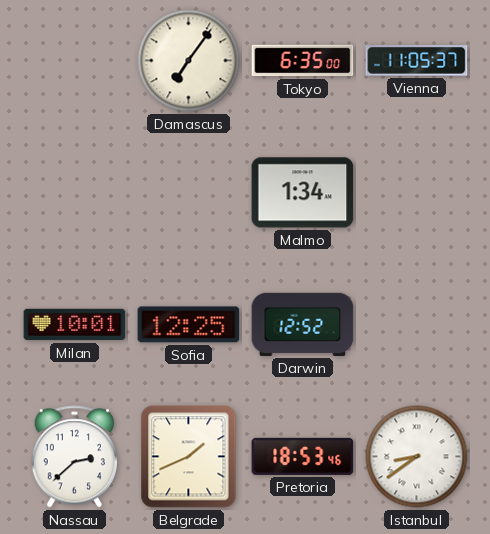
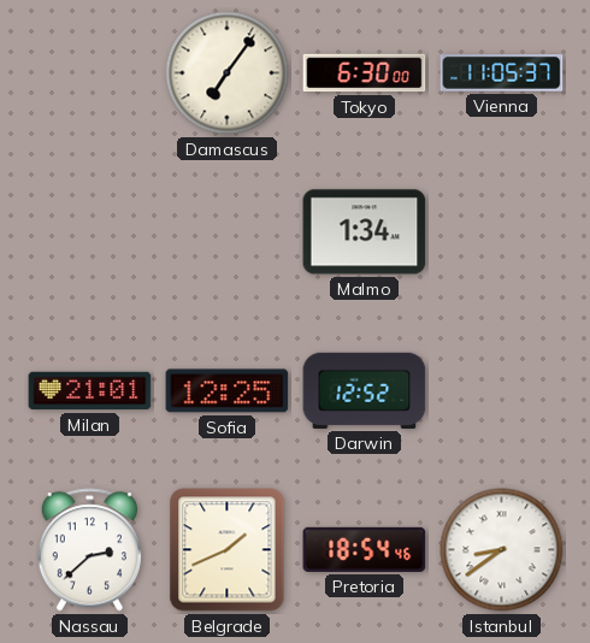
Tokyo: 6:35 -> 6:30 (365, 73)
Milan: 10:01 -> 21:01 (90, 391)
Pretoria: 18:53 -> 18:54 (365, 549)
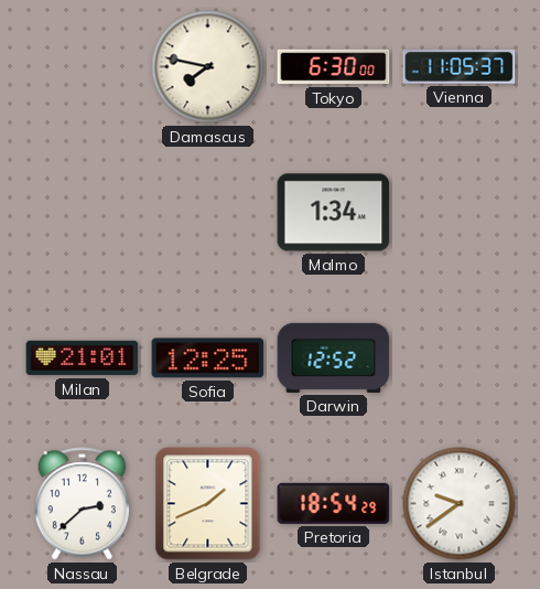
Damascus: 7:06 -> 7:47 (208, 67)
Pretoria: 18:54:46 -> 18:54:29 (334, 503)
Istanbul: 8:39 -> 9:39 (460, 504)
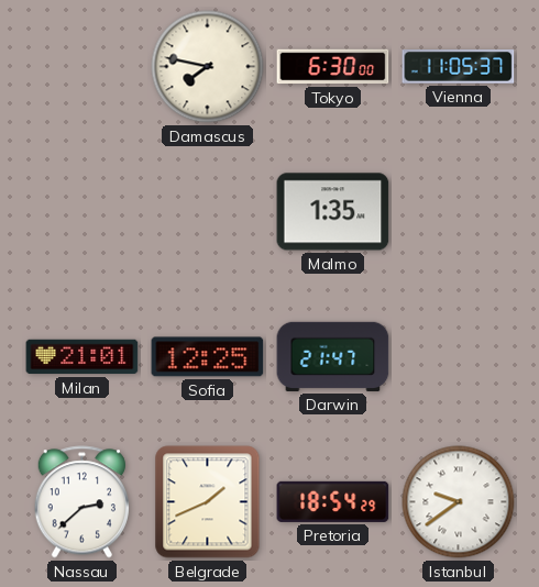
Malmo: 1:34 -> 1:35 (333, 212)
Darwin: 12:52 -> 21:47 (333, 356)
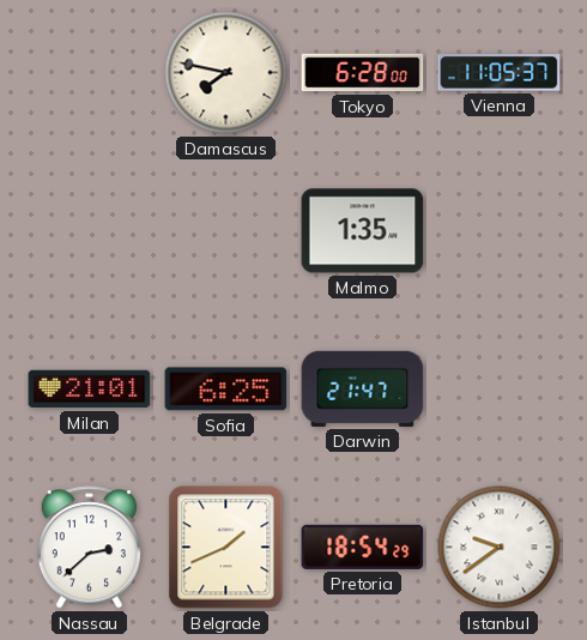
Tokyo: 6:30 -> 6:28 (363, 73)
Sofia: 12:25 -> 6:25 (226, 390)
